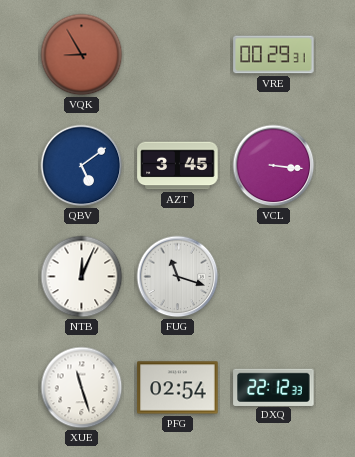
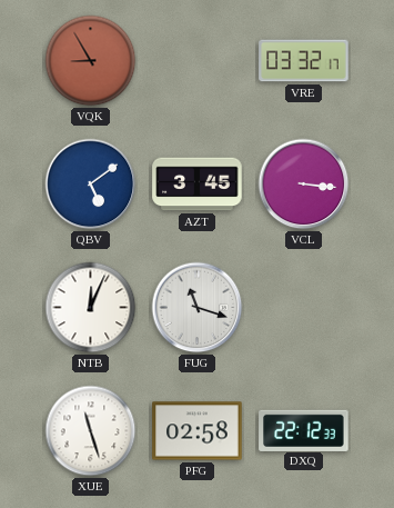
VRE: 00:29 -> 03:32 (304, 61)
PFG: 02:54 -> 02:58 (198, 431)
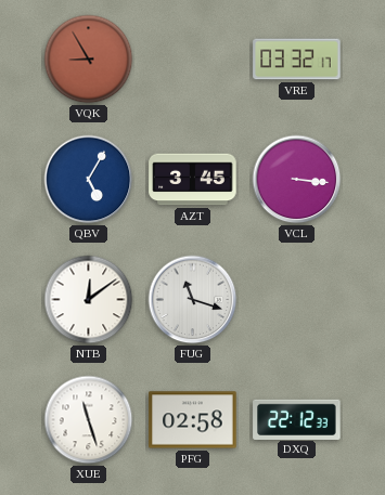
QBV: 5:09 -> 5:05 (89, 180)
NTB: 12:04 -> 12:09 (89, 300)
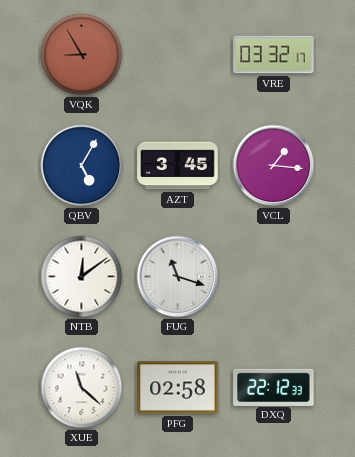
VCL: 3:16 -> 1:16 (274, 166)
XUE: 11:27 -> 11:22 (82, 388)
